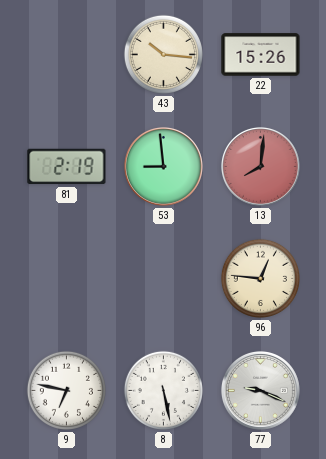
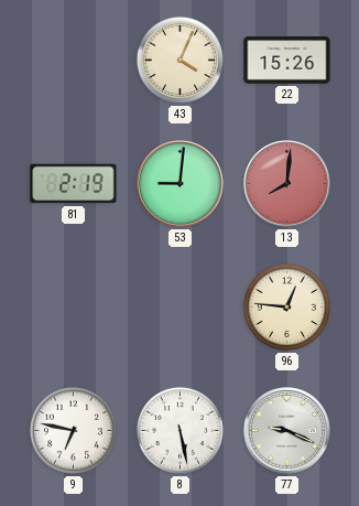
43: 10:16 -> 4:04 (179, 60)
53: 8:59 -> 9:01 (179, 183)
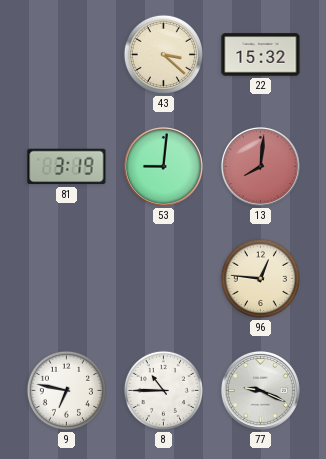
43: 4:04 -> 3:22 (163, 54)
22: 15:26 -> 15:32 (261, 55)
81: 2:19 -> 3:19 (67, 167)
8: 5:28 -> 10:45 (163, 390)
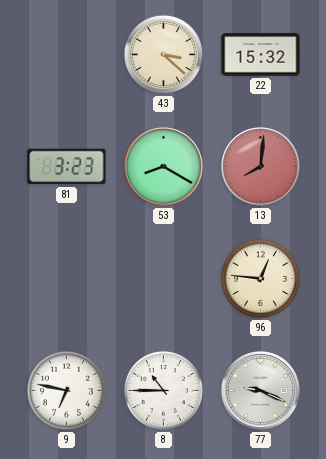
81: 3:19 -> 3:23 (67, 167)
53: 9:01 -> 8:20 (163, 166)
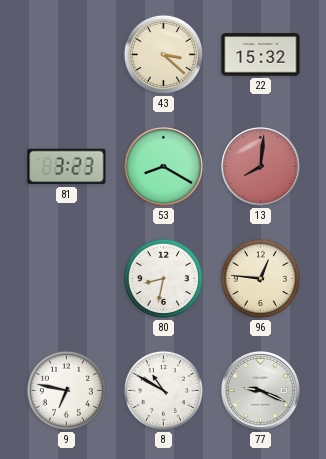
80: none -> 8:32 (163, 278)
8: 10:45 -> 10:50 (163, 390)
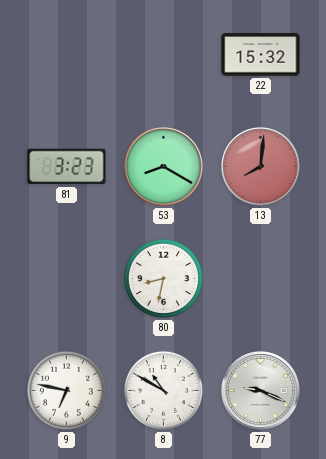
43: 3:22 -> none (163, 54)
96: 12:46 -> none (260, 278)
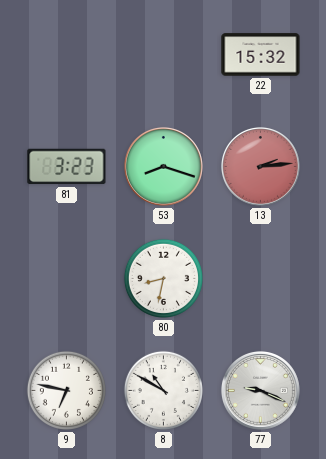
53: 8:20 -> 8:18 (163, 166)
13: 8:01 -> 2:14 (260, 166)
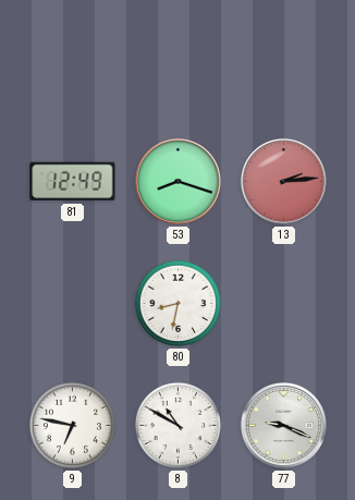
22: 15:32 -> none (261, 55)
81: 3:23 -> 12:49 (73, 182)
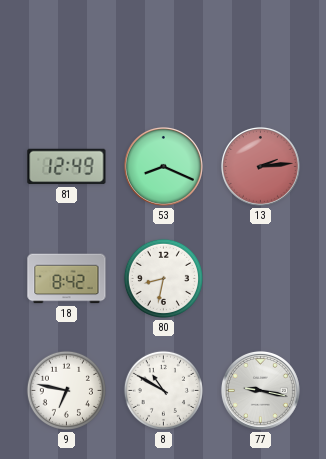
53: 8:18 -> 8:19 (163, 166)
18: none -> 8:42 (67, 279)
77: 9:19 -> 9:17 (260, 390)
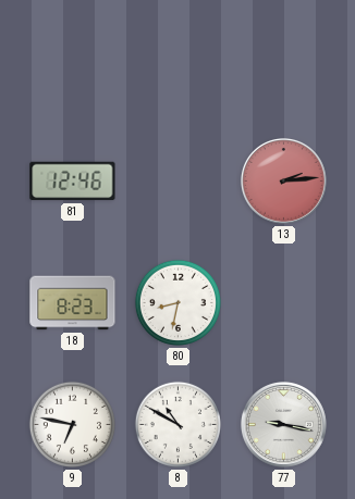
81: 12:49 -> 12:46 (73, 182)
53: 8:19 -> none (163, 166)
18: 8:42 -> 8:23 (73, 303)
